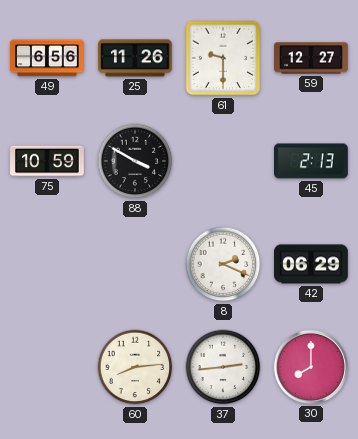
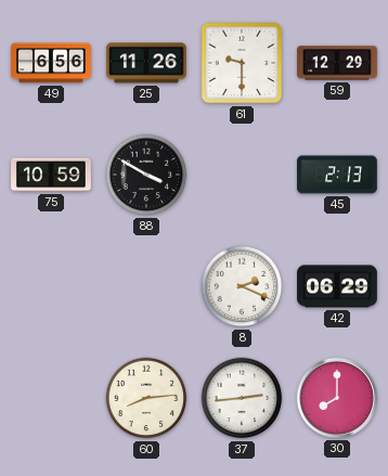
59: 12:27 -> 12:29 (337, 63)
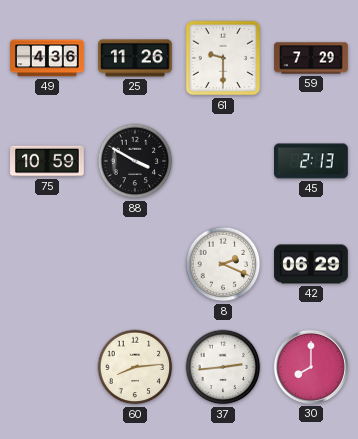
49: 6:56 -> 4:36 (47, 58)
59: 12:29 -> 7:29 (311, 58)
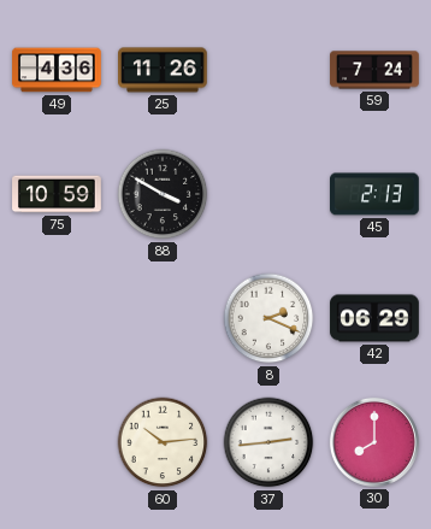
61: 9:30 -> none (223, 58)
59: 7:29 -> 7:24 (374, 70)
60: 8:14 -> 10:14 (163, 442)
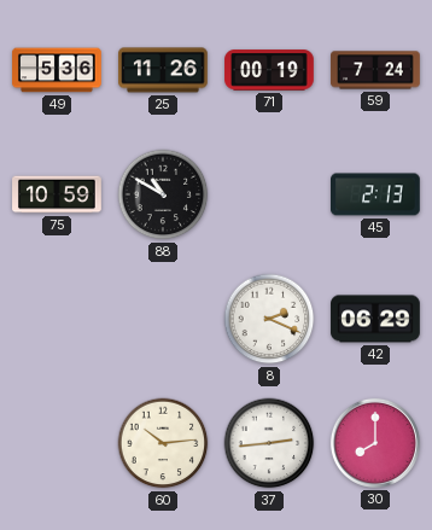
49: 4:36 -> 5:36 (57, 70)
71: none -> 00:19 (269, 70)
88: 3:50 -> 10:50 (163, 194)
